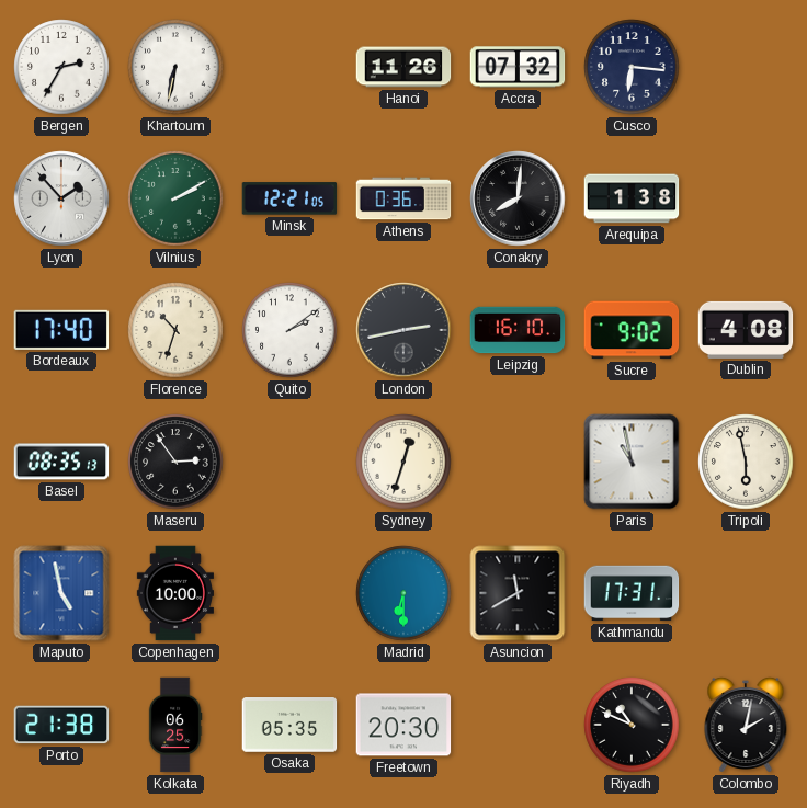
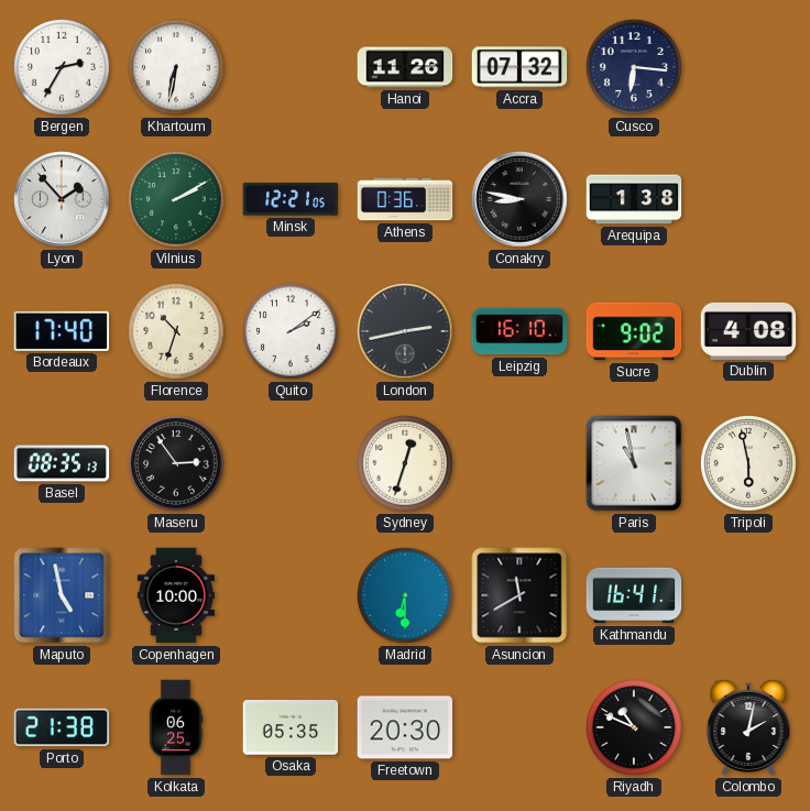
Conakry: 8:01 -> 8:47 (519, 199)
Kathmandu: 17:31 -> 16:41 (634, 595)
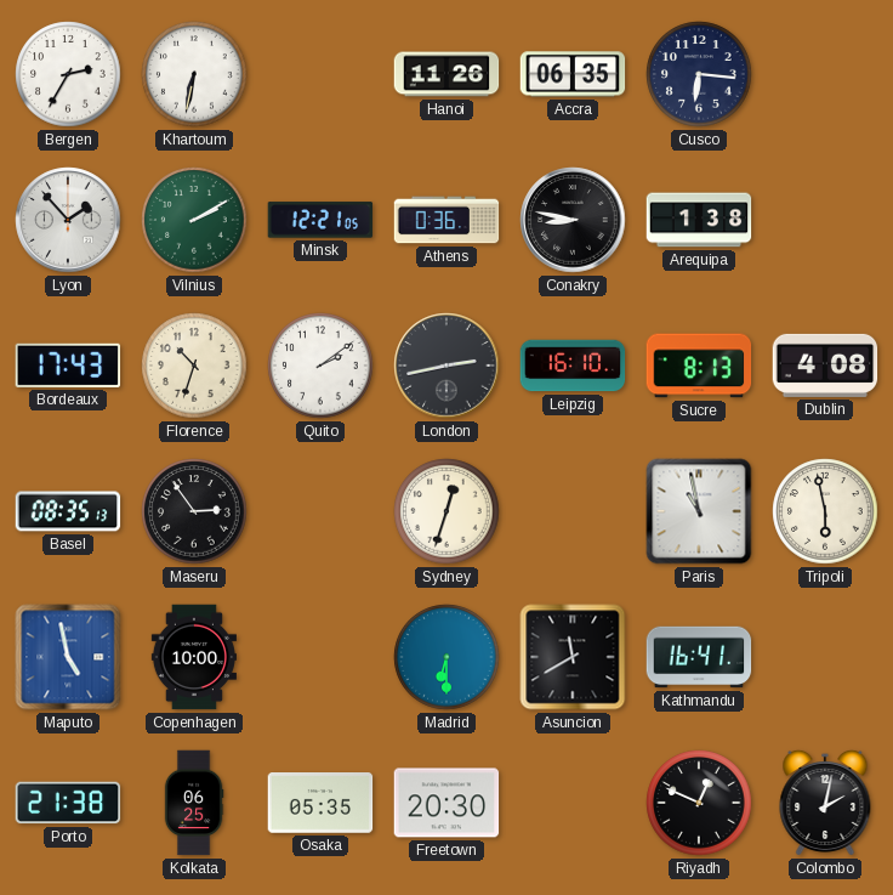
Accra: 07:32 -> 06:35 (573, 74)
Bordeaux: 17:40 -> 17:43 (68, 366)
Sucre: 9:02 -> 8:13 (699, 366)
Riyadh: 10:49 -> 12:49 (699, 803)
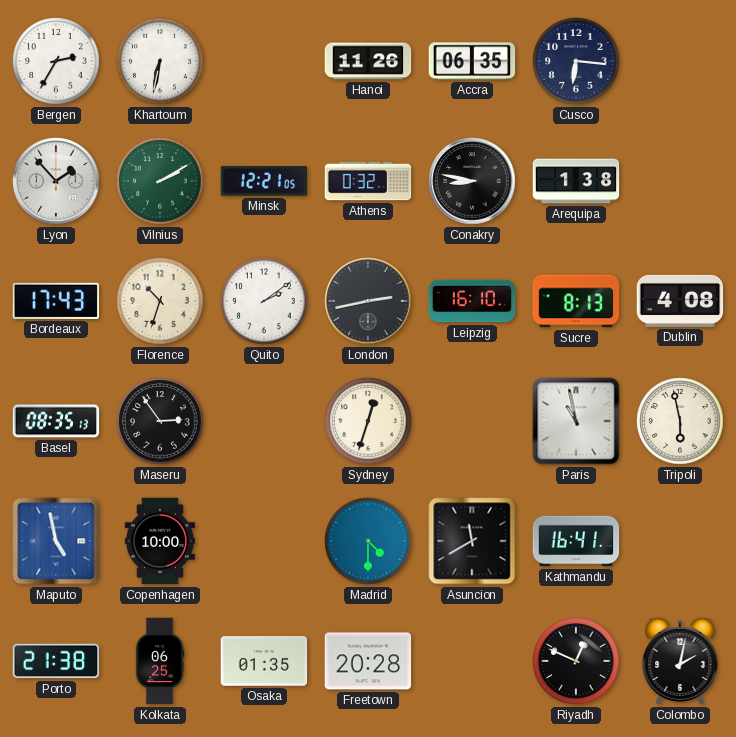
Athens: 0:36 -> 0:32 (368, 181)
Madrid: 6:30 -> 4:30 (368, 541)
Osaka: 05:35 -> 01:35 (264, 662)
Freetown: 20:30 -> 20:28 (368, 661)
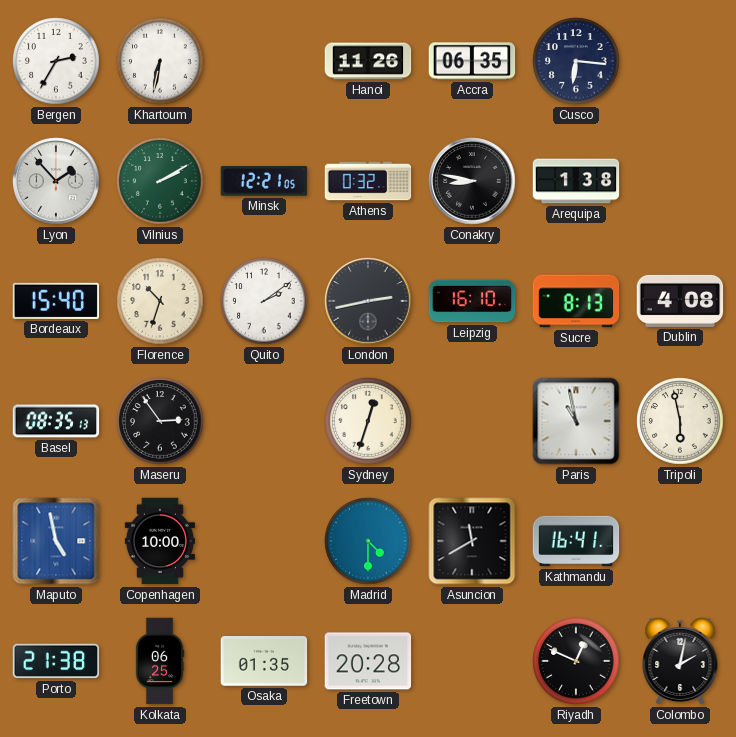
Bordeaux: 17:43 -> 15:40 (56, 301)
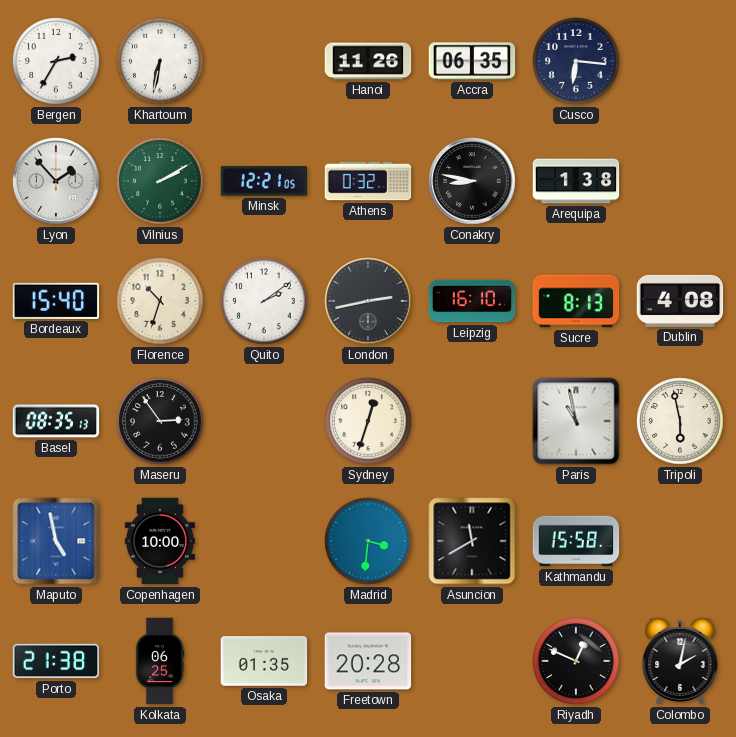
Madrid: 4:30 -> 3:31 (368, 541)
Kathmandu: 16:41 -> 15:58 (576, 541)
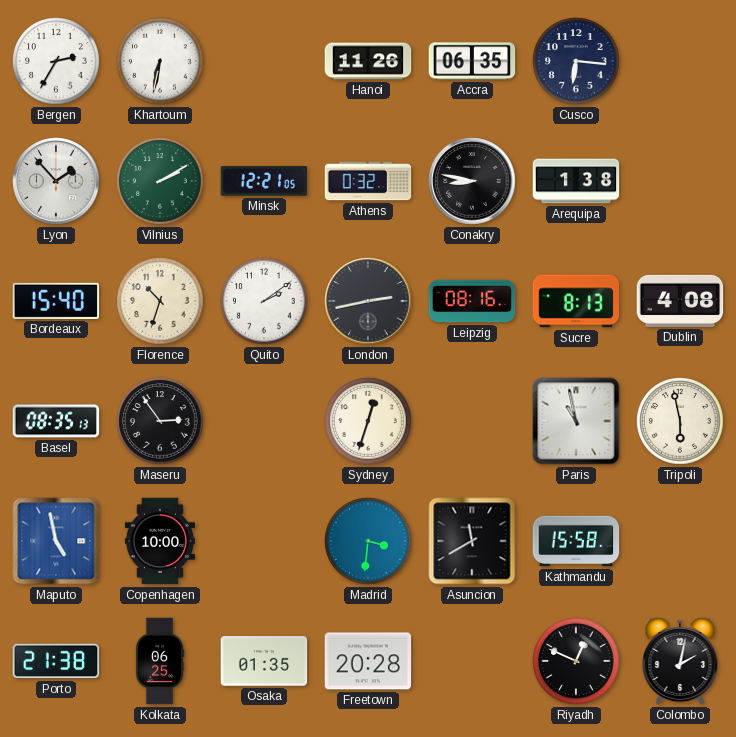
Leipzig: 16:10 -> 08:16 (472, 301)
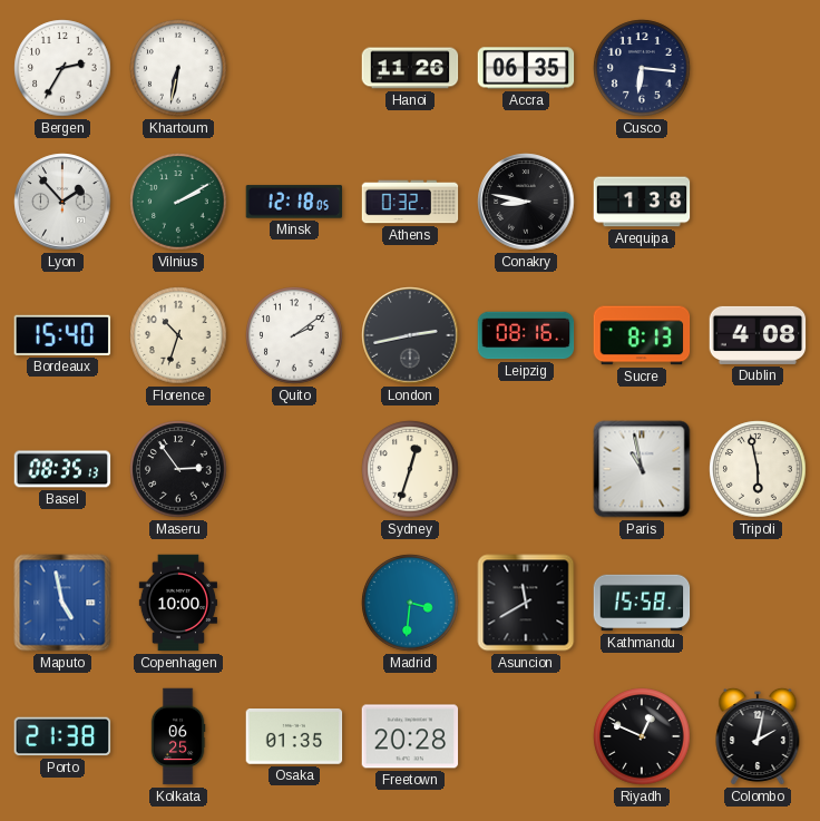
Minsk: 12:21 -> 12:18 (294, 202)
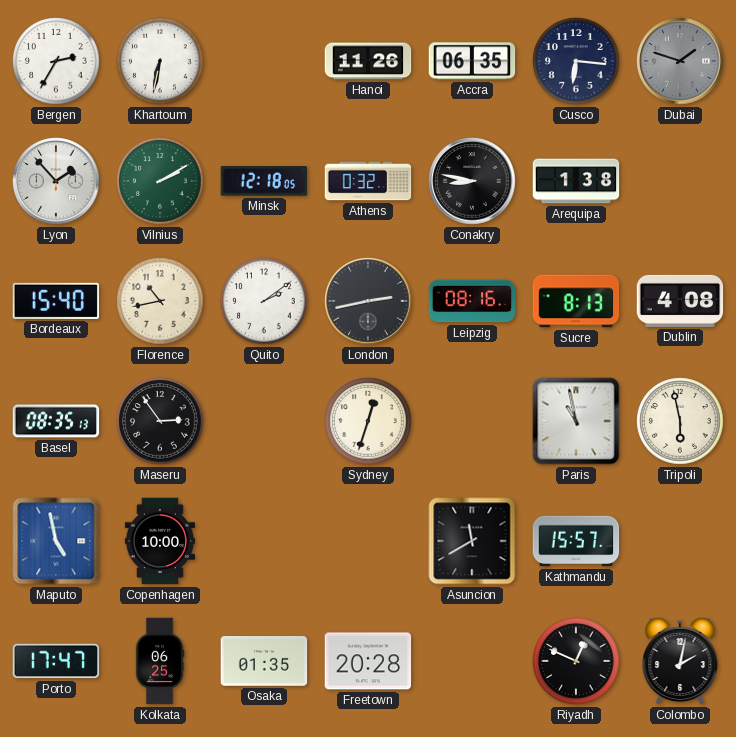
Dubai: none -> 1:48 (680, 61)
Florence: 10:33 -> 10:43 (160, 301)
Madrid: 3:31 -> none (410, 603)
Kathmandu: 15:58 -> 15:57 (576, 541)
Porto: 21:38 -> 17:47 (56, 661)
